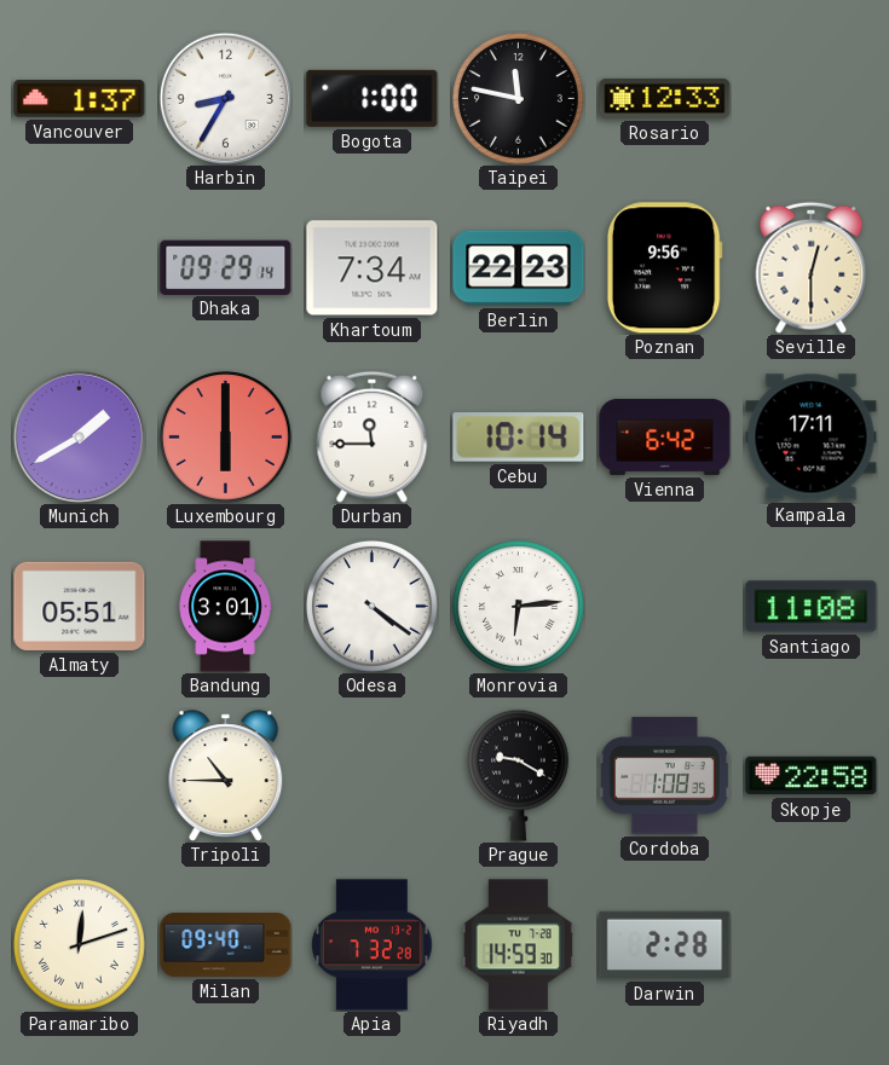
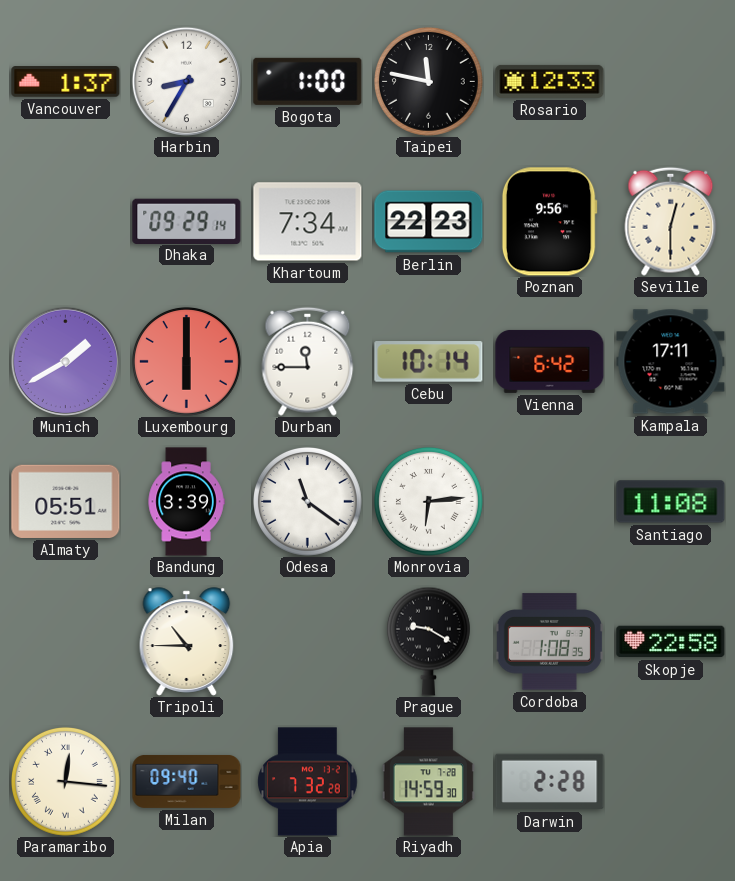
Bandung: 3:01 -> 3:39 (186, 502)
Odesa: 4:21 -> 11:21 (307, 501)
Paramaribo: 12:12 -> 12:16 (65, 781)
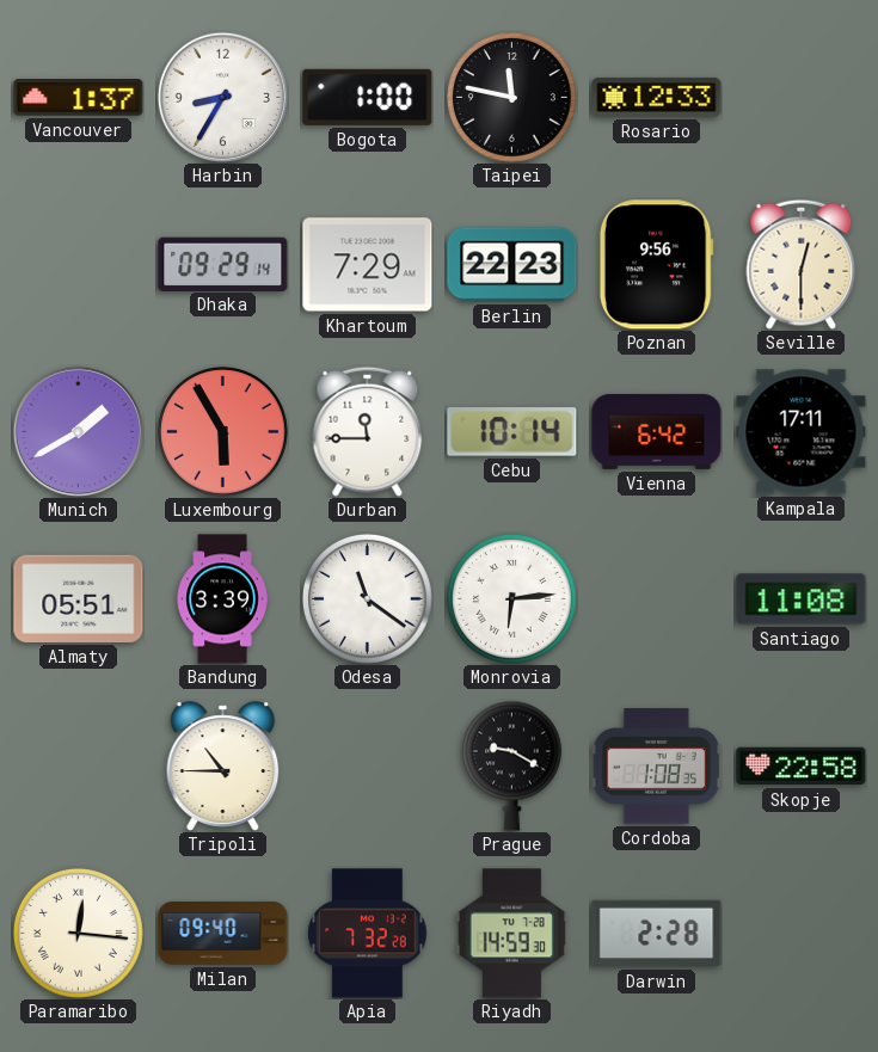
Khartoum: 7:34 -> 7:29 (368, 265)
Luxembourg: 6:00 -> 5:55 (222, 431)
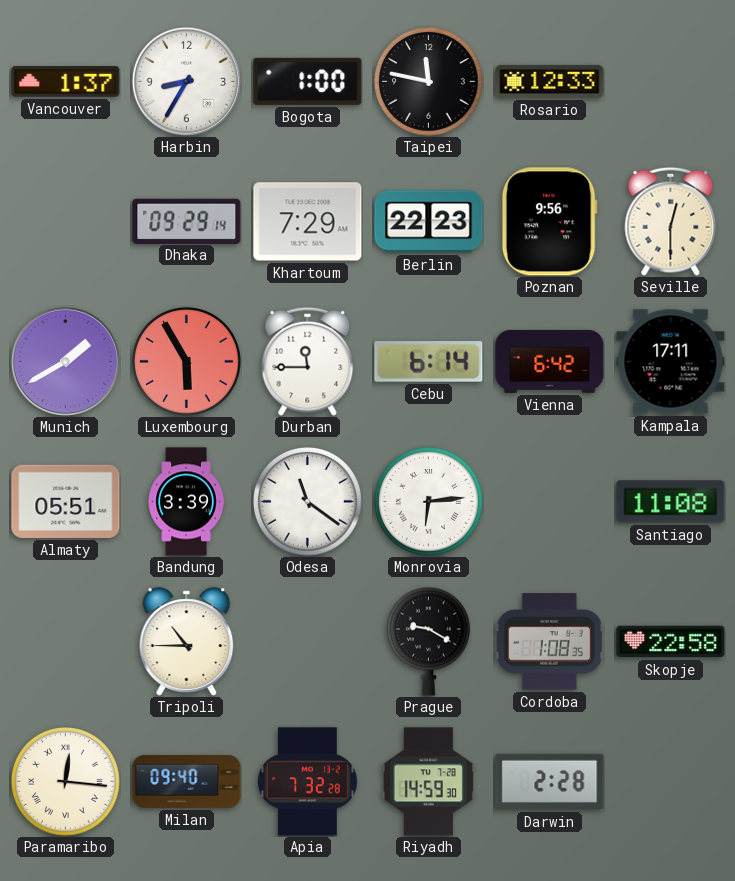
Cebu: 10:14 -> 6:14 (429, 362)
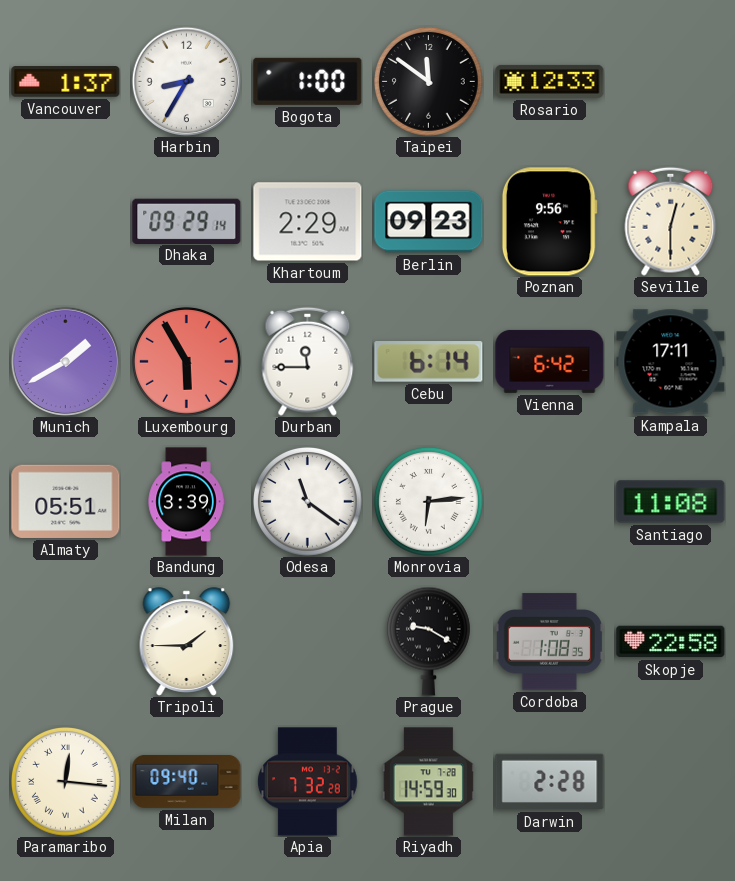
Taipei: 11:47 -> 11:51 (428, 81)
Khartoum: 7:29 -> 2:29 (308, 222)
Berlin: 22:23 -> 09:23 (429, 222)
Tripoli: 10:45 -> 1:45 (187, 642)
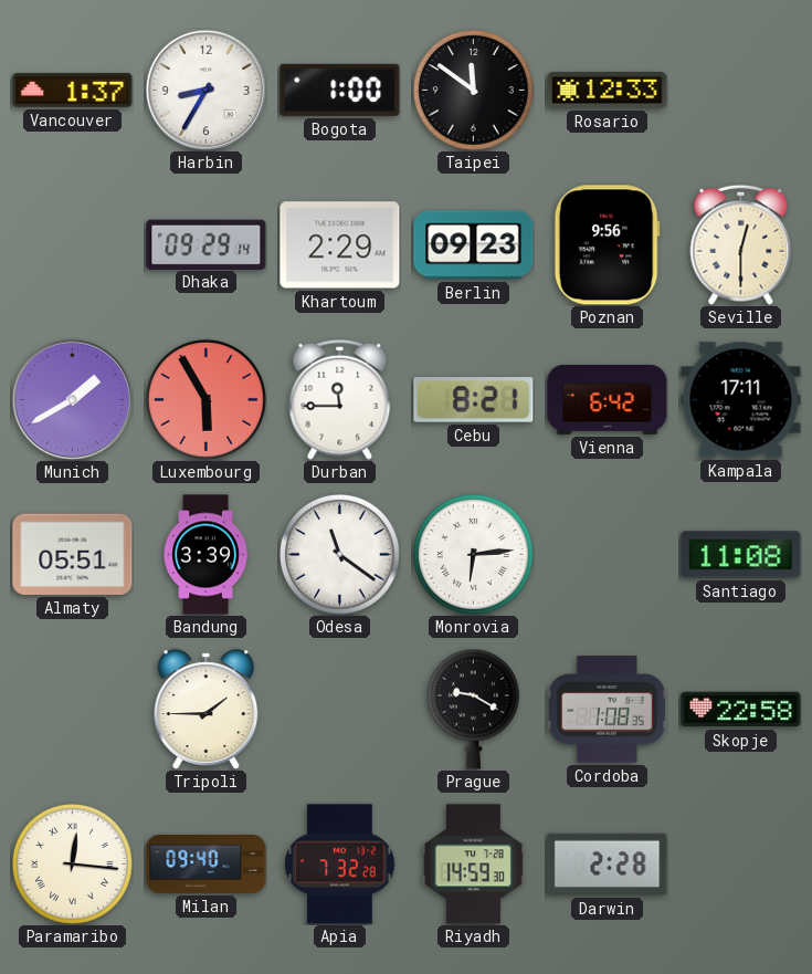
Cebu: 6:14 -> 8:21 (474, 400)
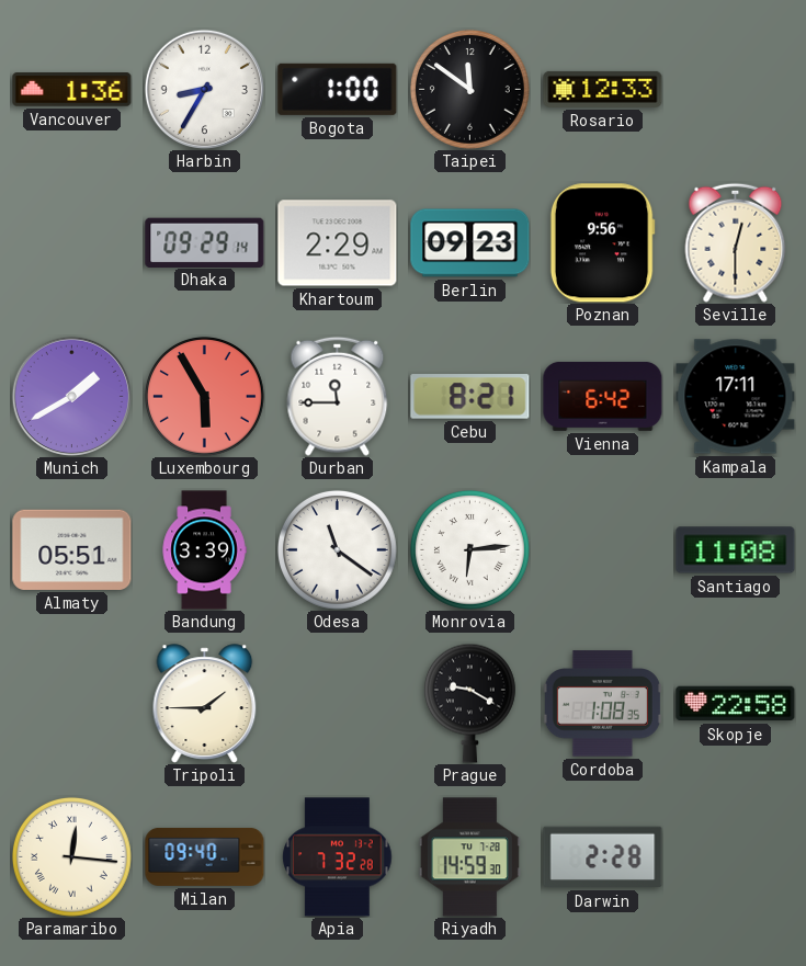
Vancouver: 1:37 -> 1:36 (72, 90)
